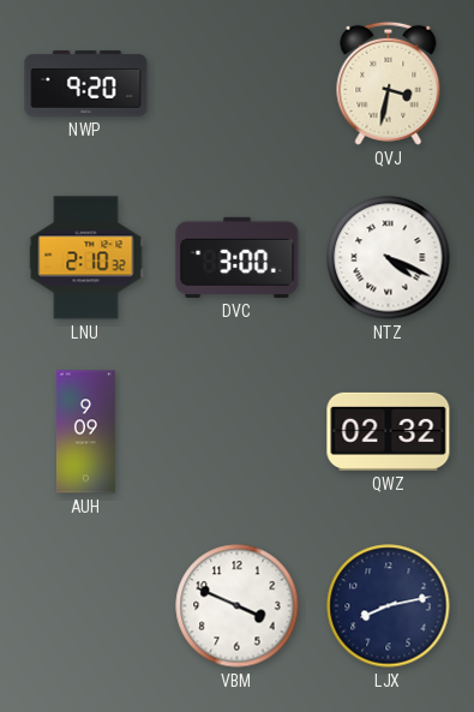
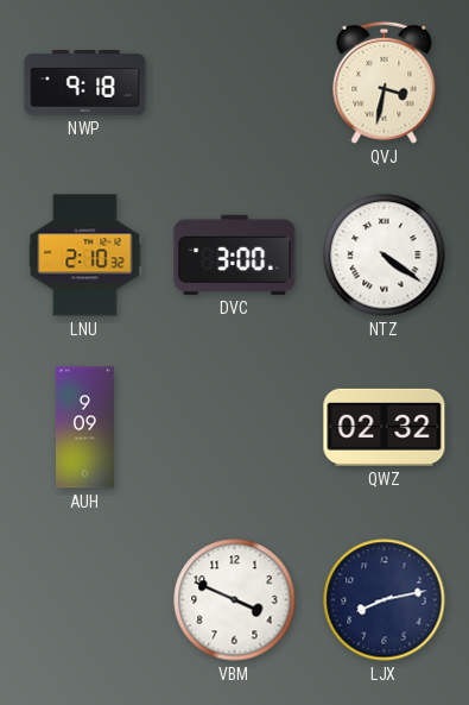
NWP: 9:20 -> 9:18 (85, 83)
NTZ: 4:19 -> 4:21 (385, 256)
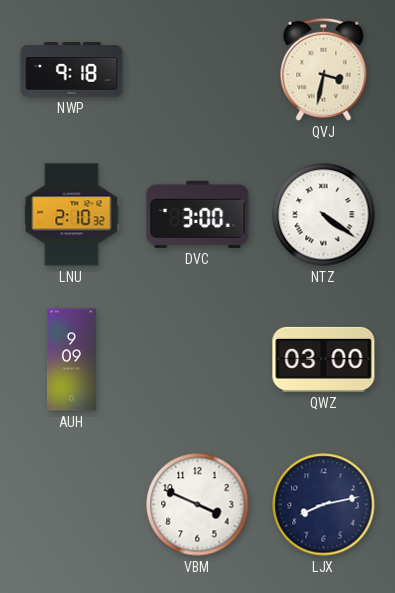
QWZ: 02:32 -> 03:00 (324, 359)
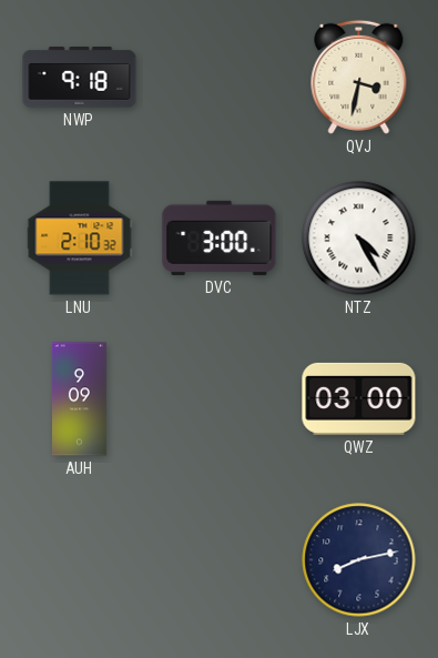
NTZ: 4:21 -> 4:25 (359, 239)
VBM: 3:49 -> none (198, 505)
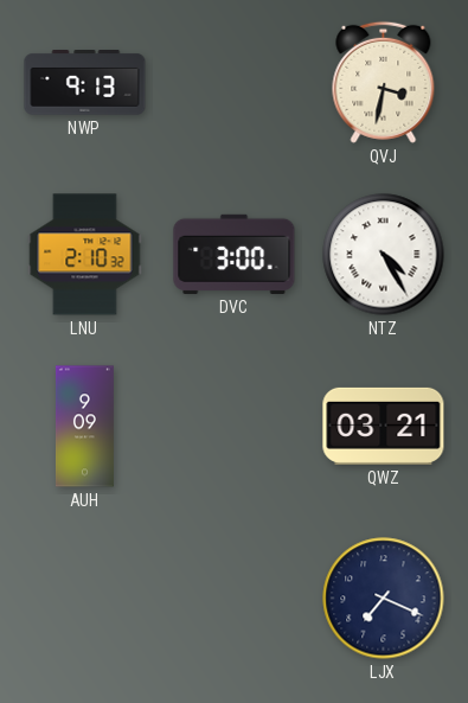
NWP: 9:18 -> 9:13 (85, 83)
QWZ: 03:00 -> 03:21 (384, 426)
LJX: 8:13 -> 7:19 (384, 599)
